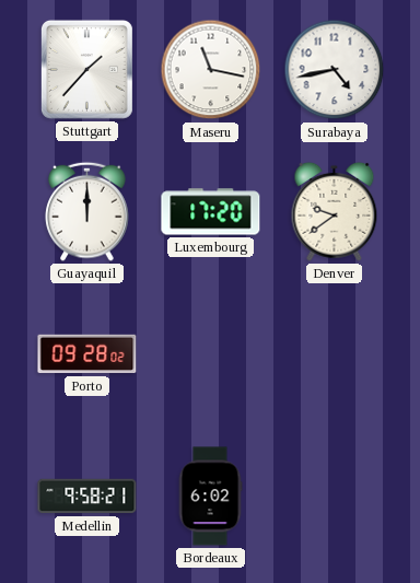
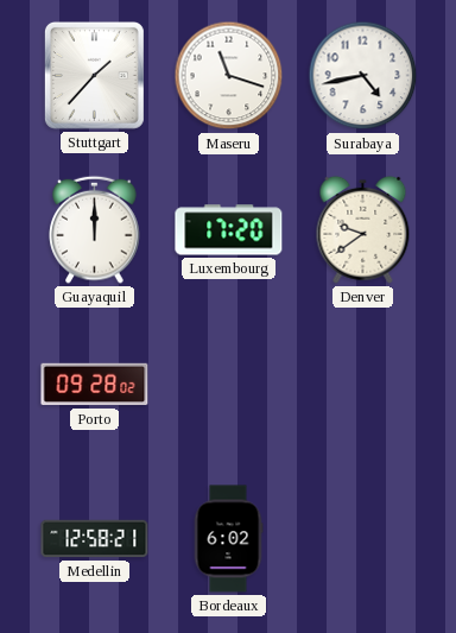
Maseru: 11:17 -> 11:18 (229, 76)
Medellin: 9:58 -> 12:58 (95, 539)
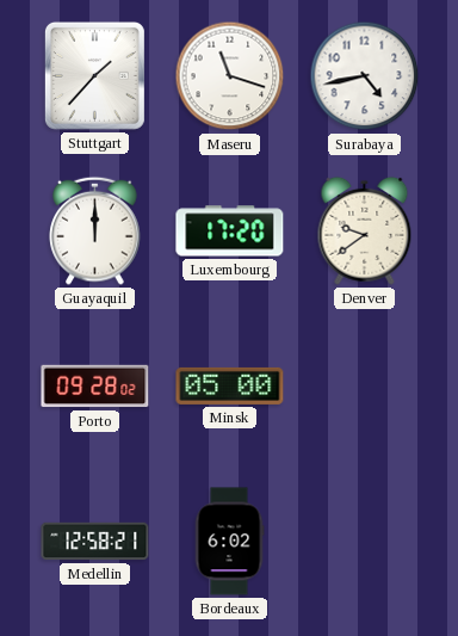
Minsk: none -> 05:00 (230, 385)
